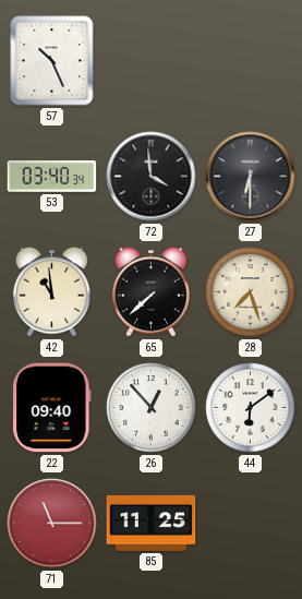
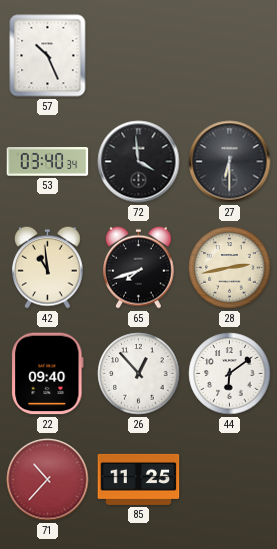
65: 7:38 -> 7:42 (139, 267)
28: 7:27 -> 2:43 (230, 268)
71: 11:15 -> 10:37 (48, 480)
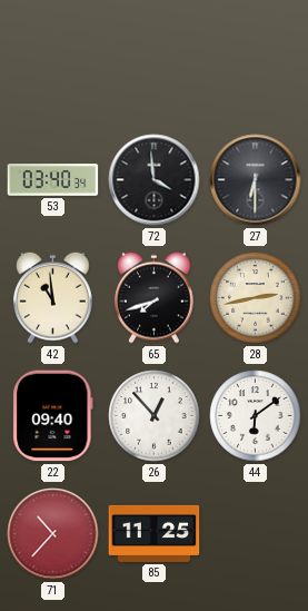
57: 10:26 -> none (48, 56)
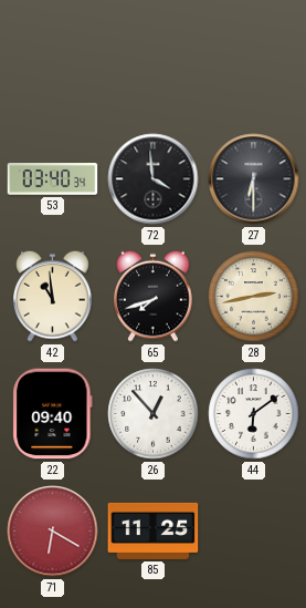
71: 10:37 -> 6:20 (53, 532)
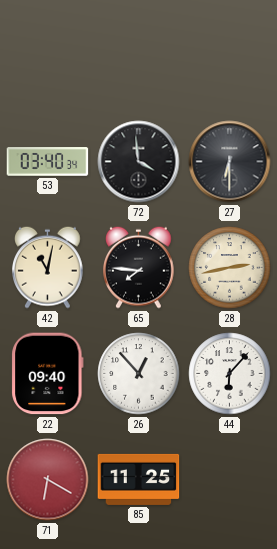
42: 10:59 -> 11:02 (48, 267)
65: 7:42 -> 7:46 (139, 267)
44: 6:09 -> 6:07 (230, 374)
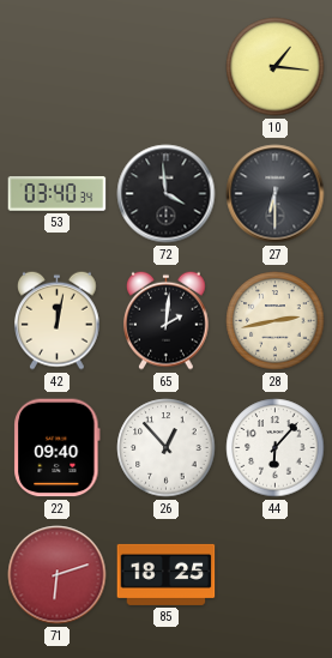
10: none -> 1:16 (276, 67)
42: 11:02 -> 12:02 (58, 320)
65: 7:46 -> 2:01 (167, 320)
71: 6:20 -> 6:12 (58, 575)
85: 11:25 -> 18:25 (167, 574)
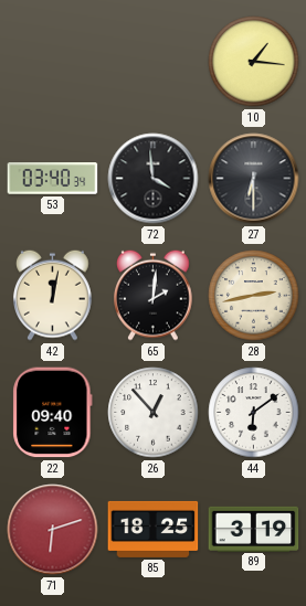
44: 6:07 -> 6:09 (254, 413)
89: none -> 3:19 (254, 529)
